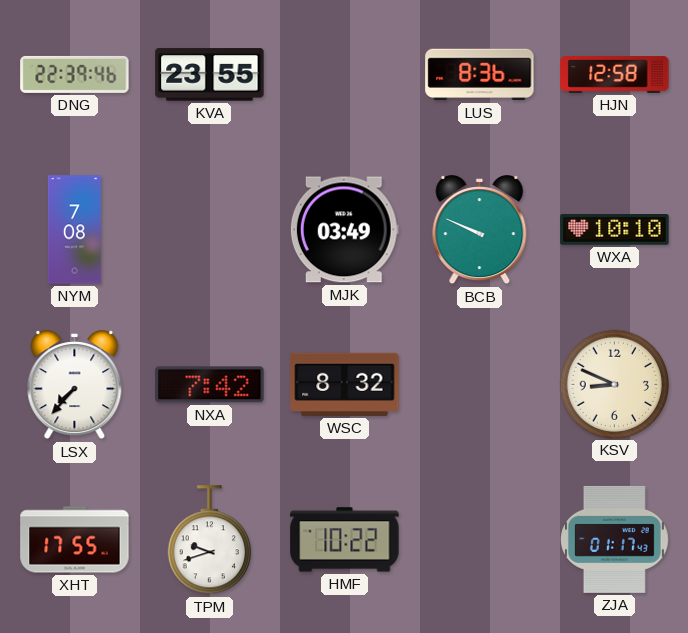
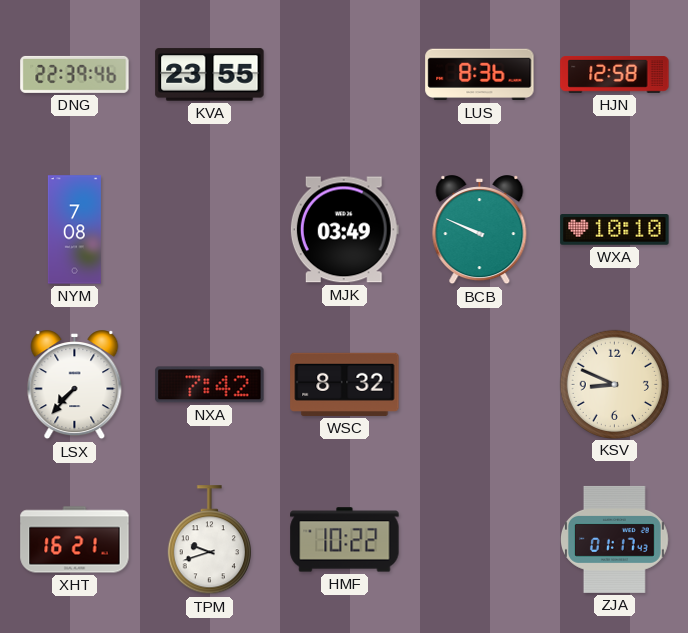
XHT: 17:55 -> 16:21 (75, 540)
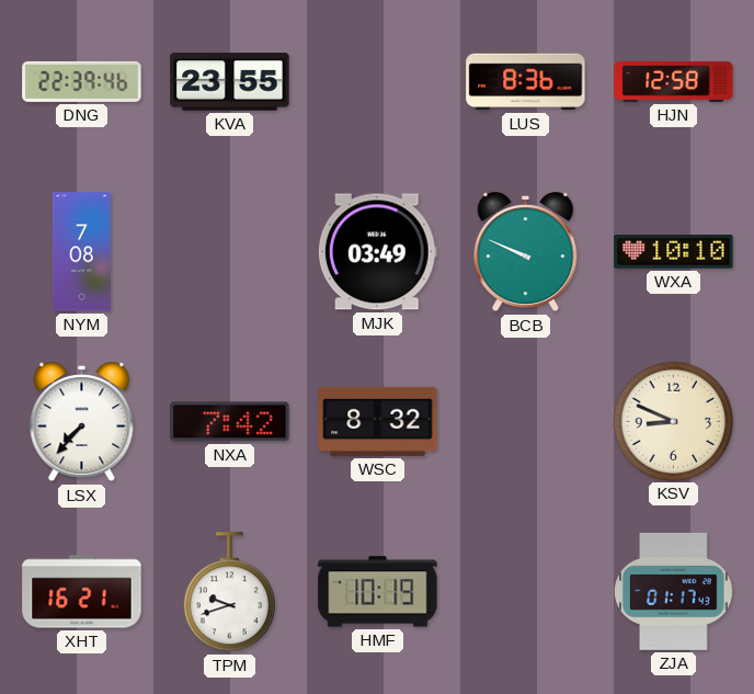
HMF: 10:22 -> 10:19 (378, 592)
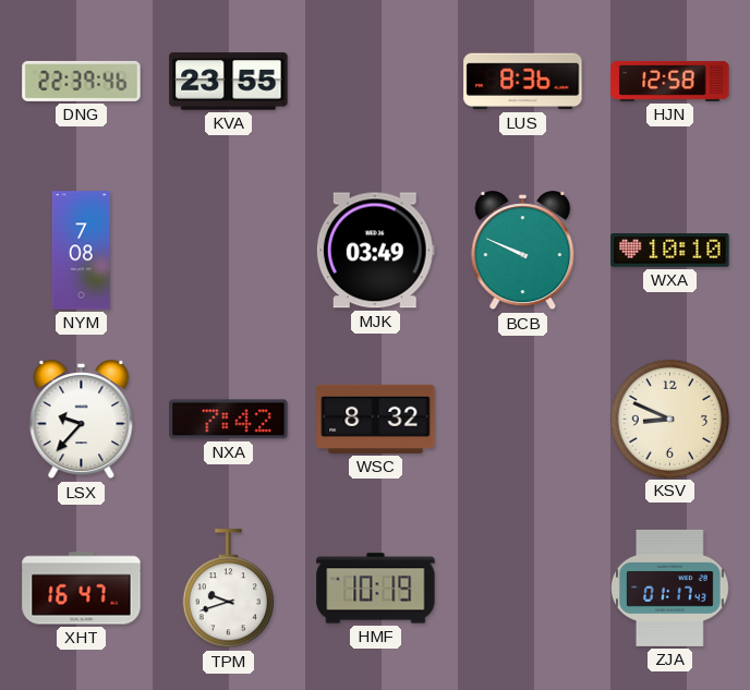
LSX: 7:37 -> 9:37 (82, 420)
XHT: 16:21 -> 16:47 (82, 589)
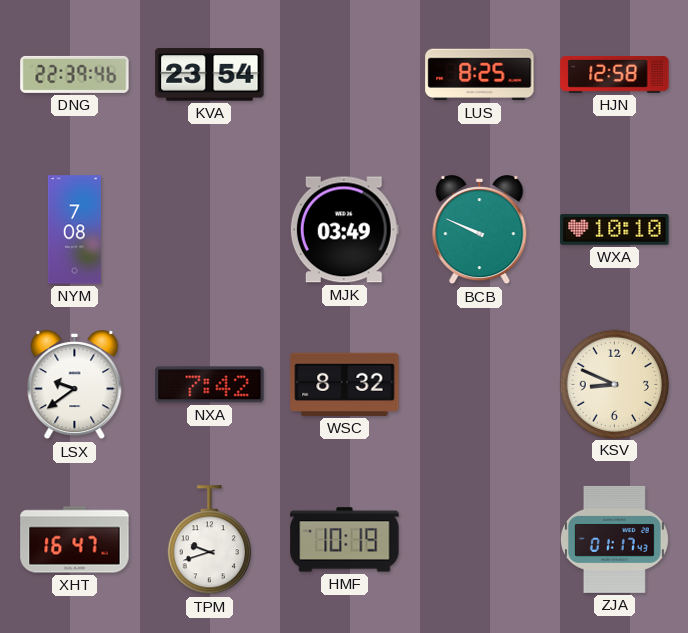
KVA: 23:55 -> 23:54 (210, 75)
LUS: 8:36 -> 8:25 (480, 75)
LSX: 9:37 -> 9:39 (75, 385)
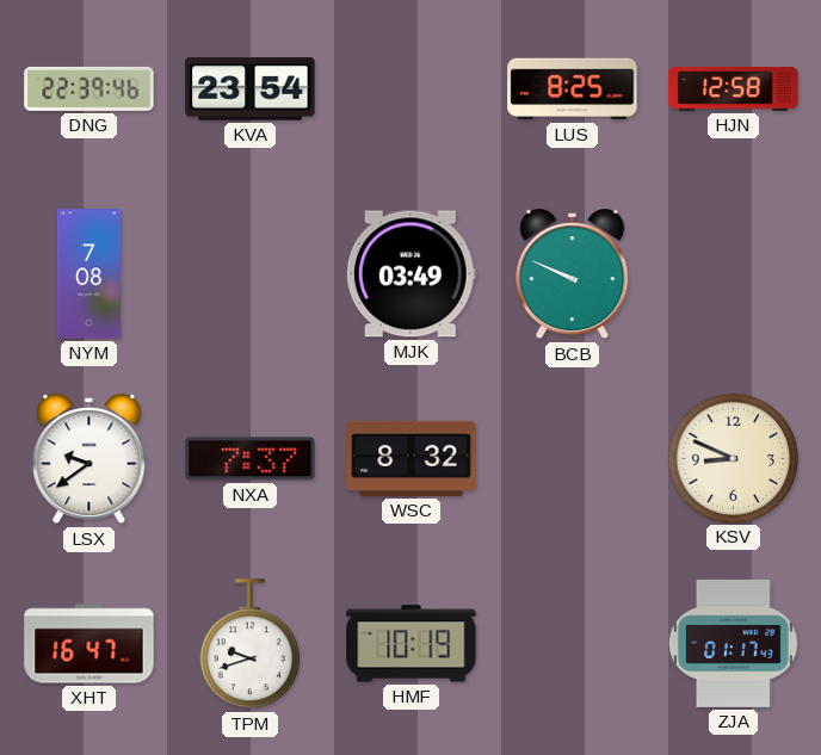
WXA: 10:10 -> none (615, 230)
NXA: 7:42 -> 7:37 (251, 459)
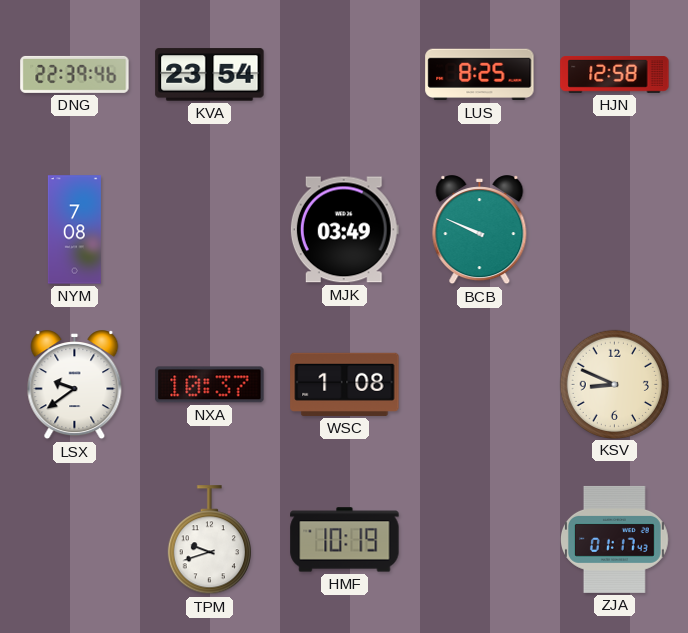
NXA: 7:37 -> 10:37 (210, 385)
WSC: 8:32 -> 1:08 (345, 384)
XHT: 16:47 -> none (89, 644)
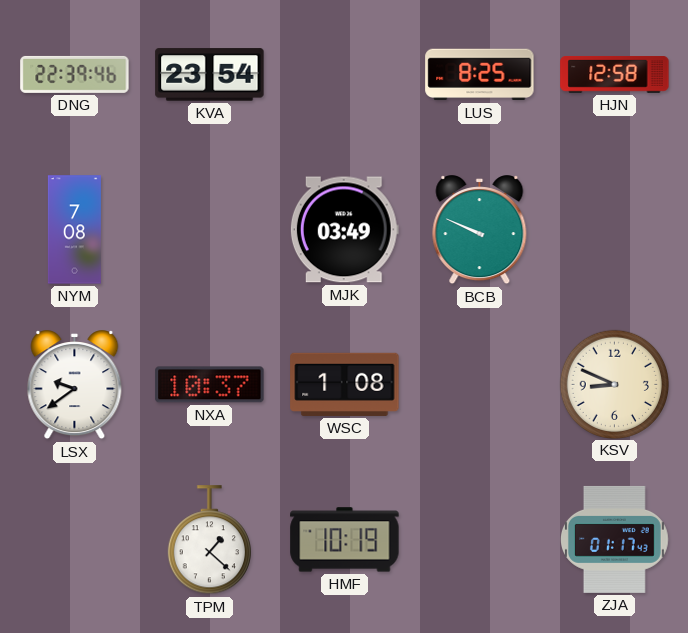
TPM: 9:42 -> 1:22 (209, 540)
